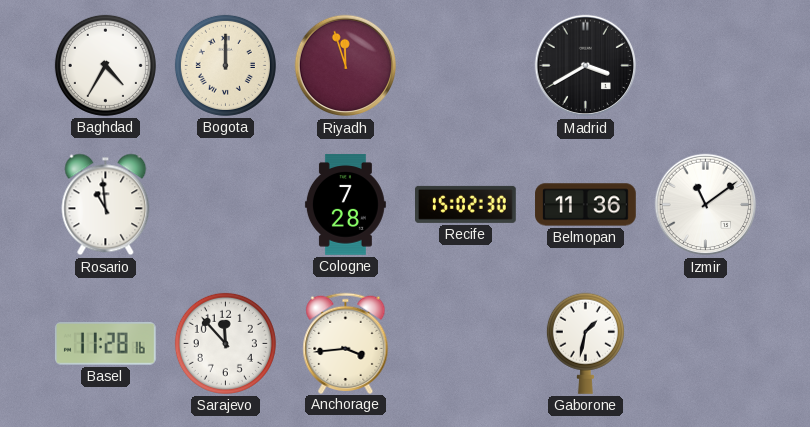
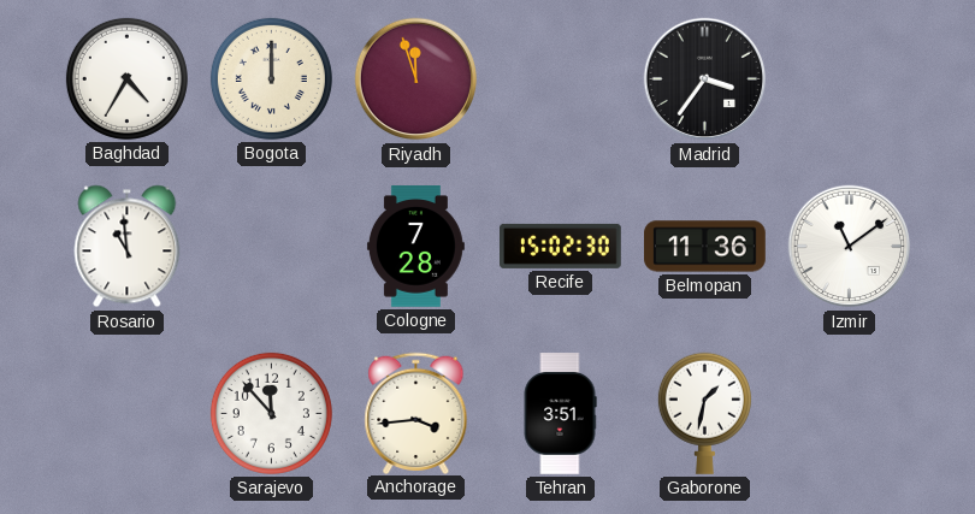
Madrid: 3:40 -> 3:36 (705, 79)
Basel: 11:28 -> none (105, 344)
Tehran: none -> 3:51 (560, 414)
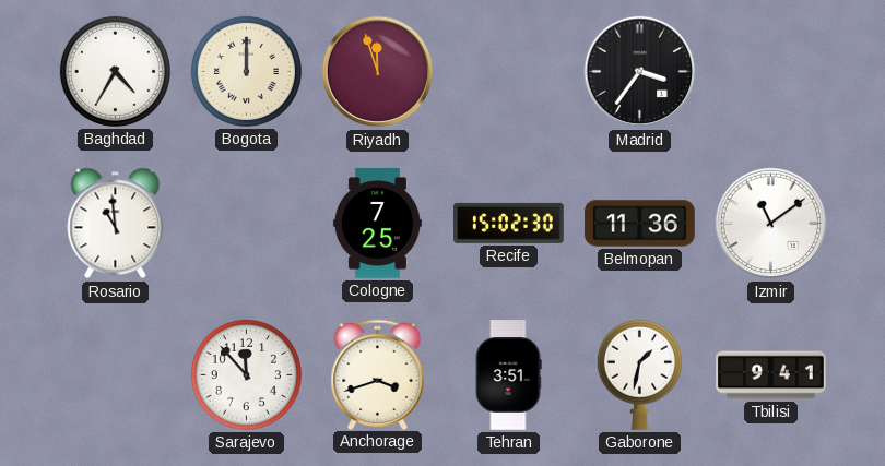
Cologne: 7:28 -> 7:25 (377, 224)
Anchorage: 3:44 -> 3:42 (378, 374)
Tbilisi: none -> 9:41 (771, 375)
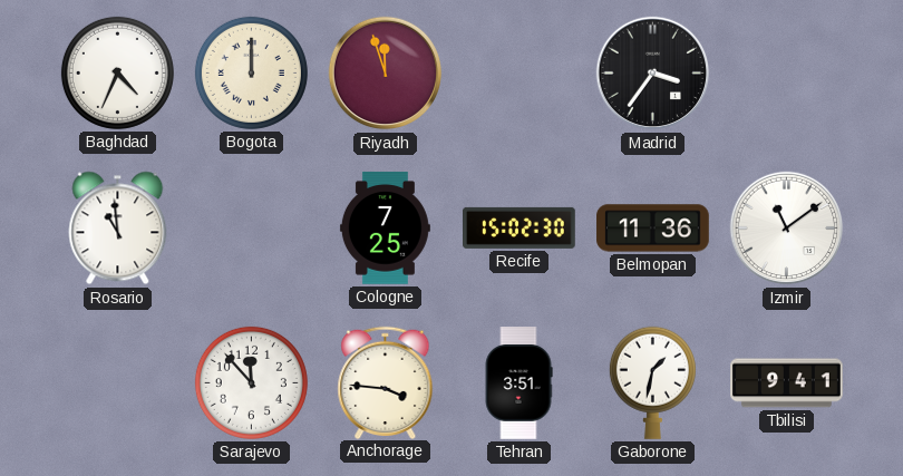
Baghdad: 4:35 -> 4:34 (117, 72)
Anchorage: 3:42 -> 3:46 (386, 382)
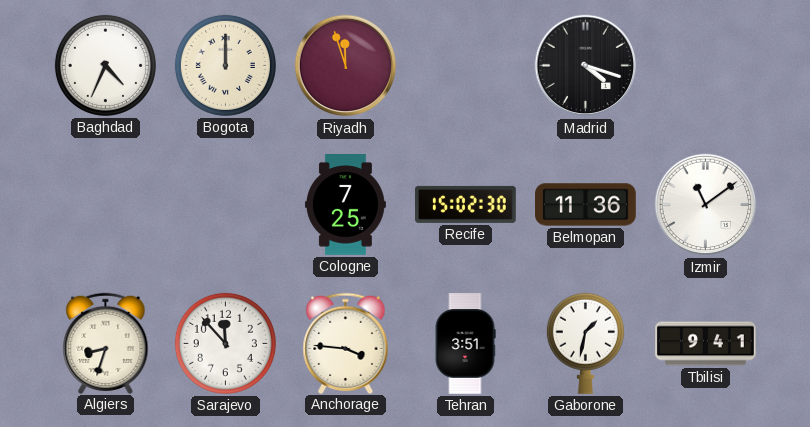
Madrid: 3:36 -> 4:18 (586, 66)
Rosario: 10:59 -> none (118, 229)
Algiers: none -> 8:33 (106, 343)
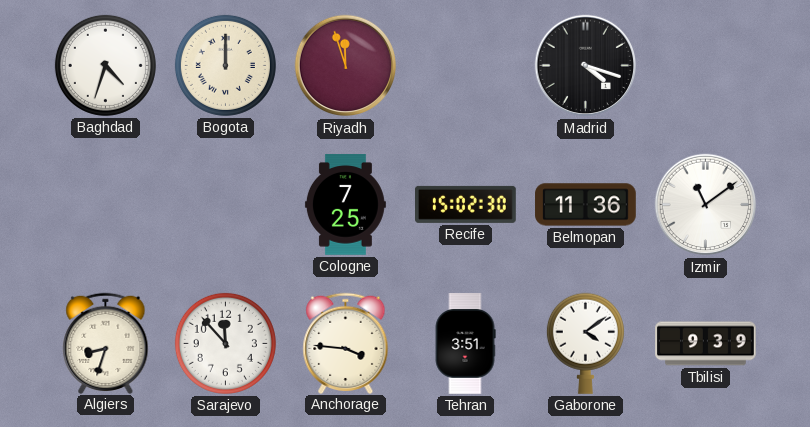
Baghdad: 4:34 -> 4:33 (105, 65)
Gaborone: 1:32 -> 4:09 (585, 343)
Tbilisi: 9:41 -> 9:39 (706, 344)
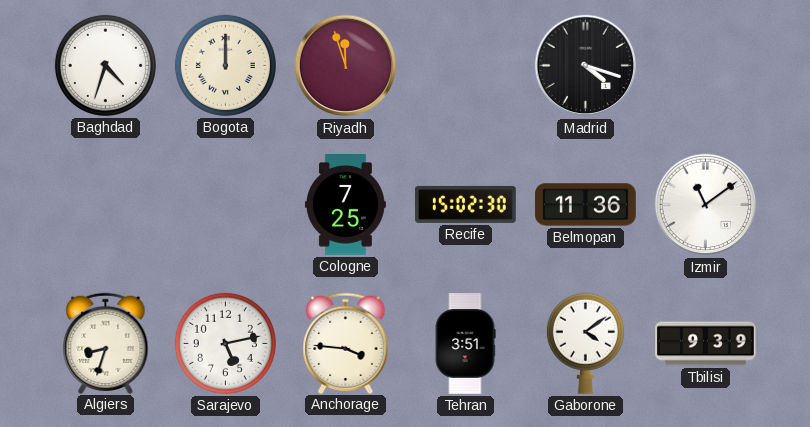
Sarajevo: 11:53 -> 5:13 (225, 343)
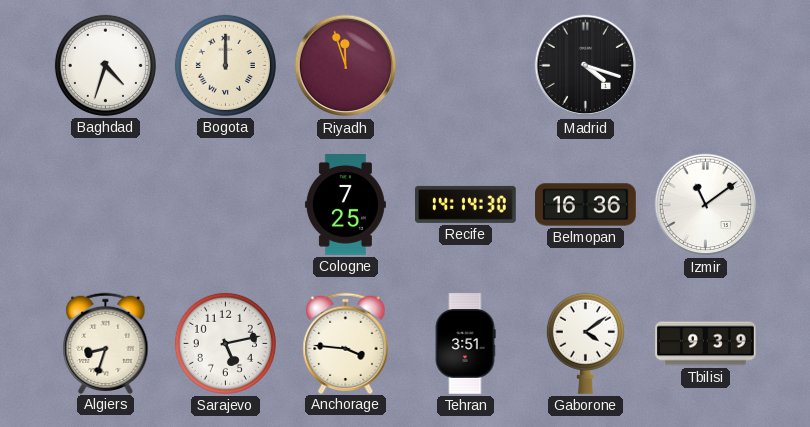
Recife: 15:02 -> 14:14 (466, 204)
Belmopan: 11:36 -> 16:36 (586, 205)
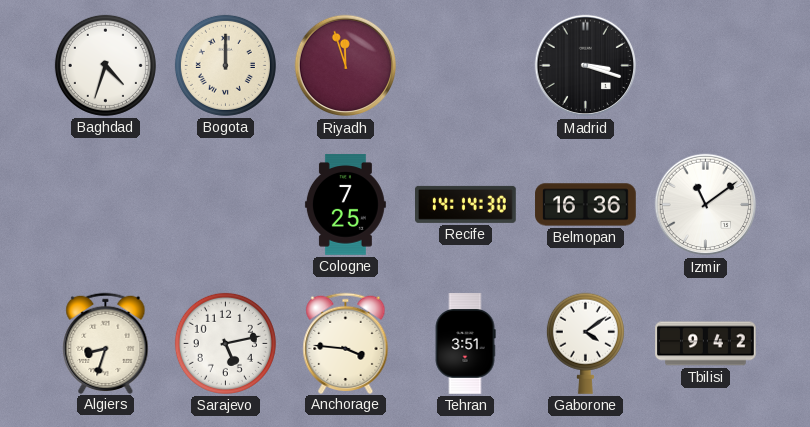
Madrid: 4:18 -> 3:18 (586, 66)
Tbilisi: 9:39 -> 9:42 (706, 344)
